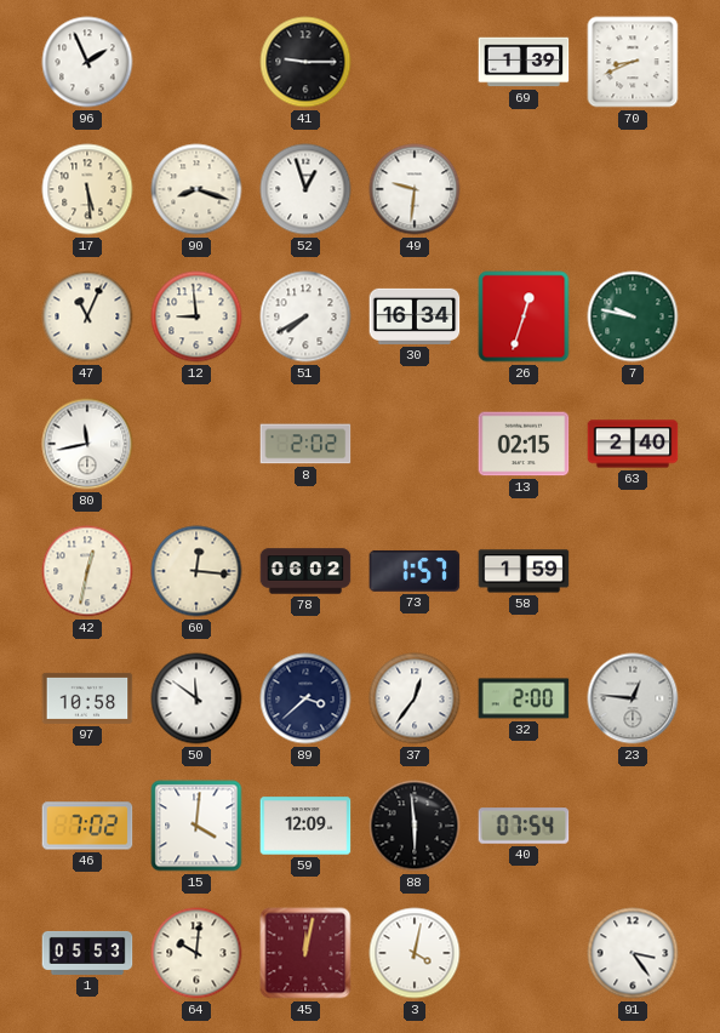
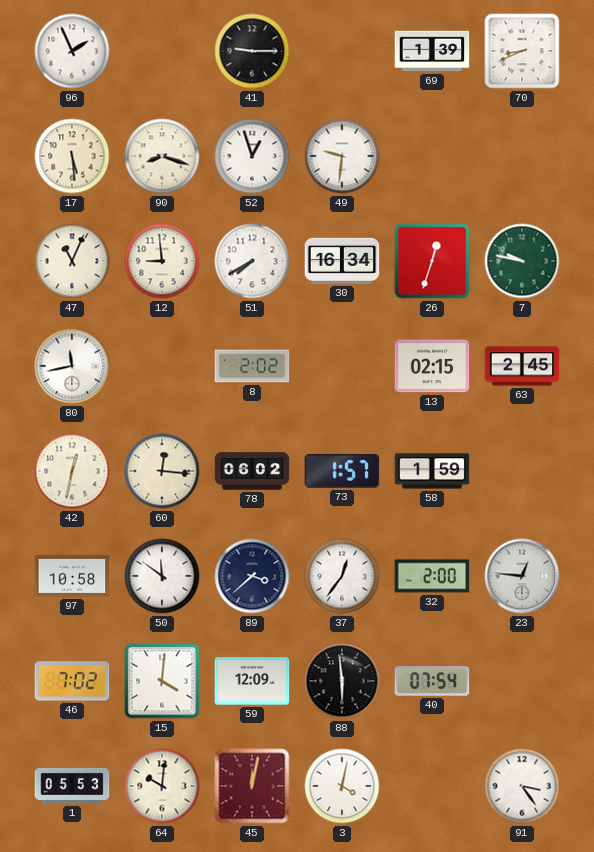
63: 2:40 -> 2:45 (522, 366)
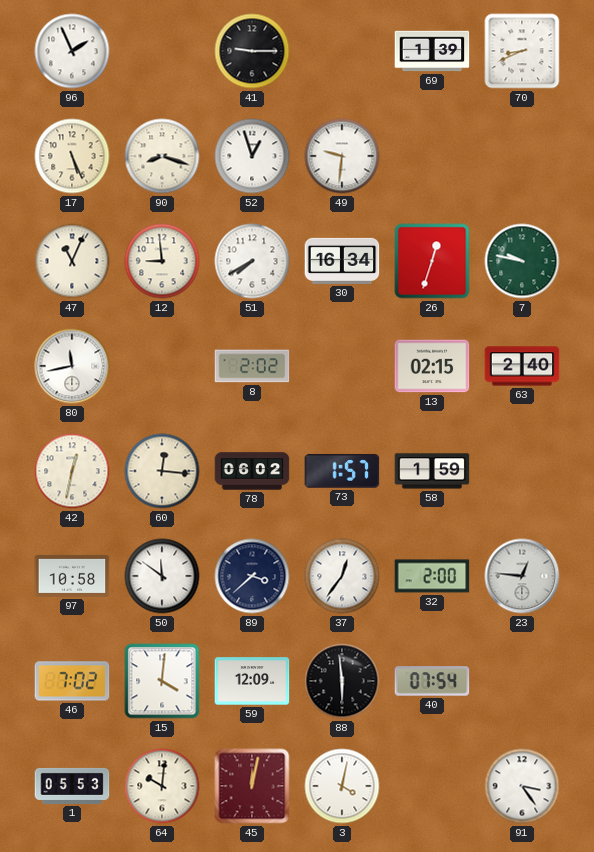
17: 5:29 -> 5:26 (72, 156)
63: 2:45 -> 2:40 (522, 366)
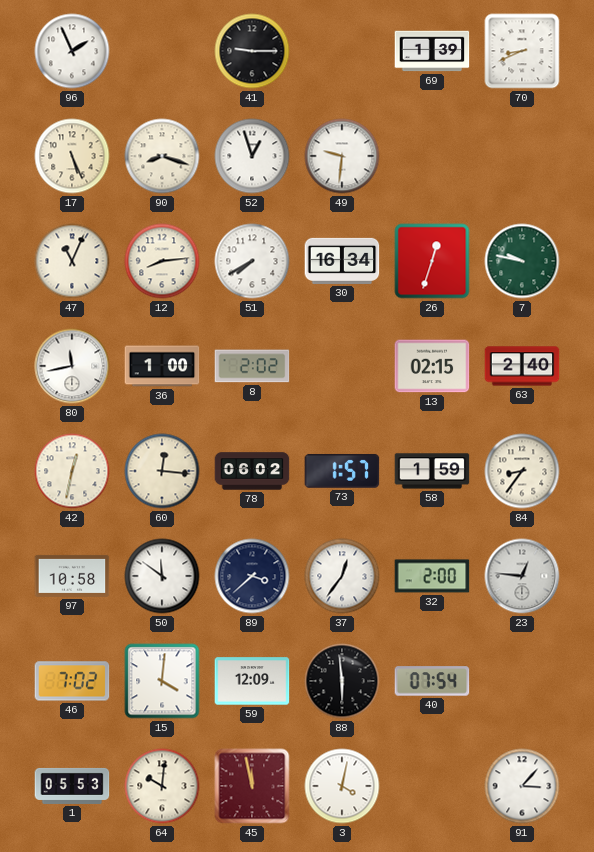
12: 8:59 -> 8:14 (162, 261)
36: none -> 1:00 (162, 366)
84: none -> 8:36 (522, 471)
45: 12:02 -> 11:58 (252, 786)
91: 3:24 -> 3:07 (522, 786)
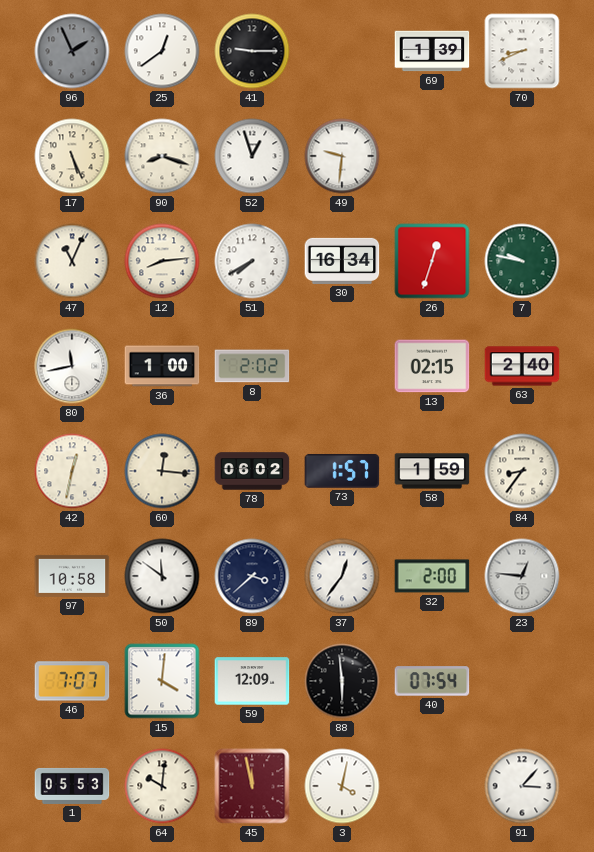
96 dial: white -> grey (72, 51)
25: none -> 12:39 (162, 51)
46: 7:02 -> 7:07 (72, 681)
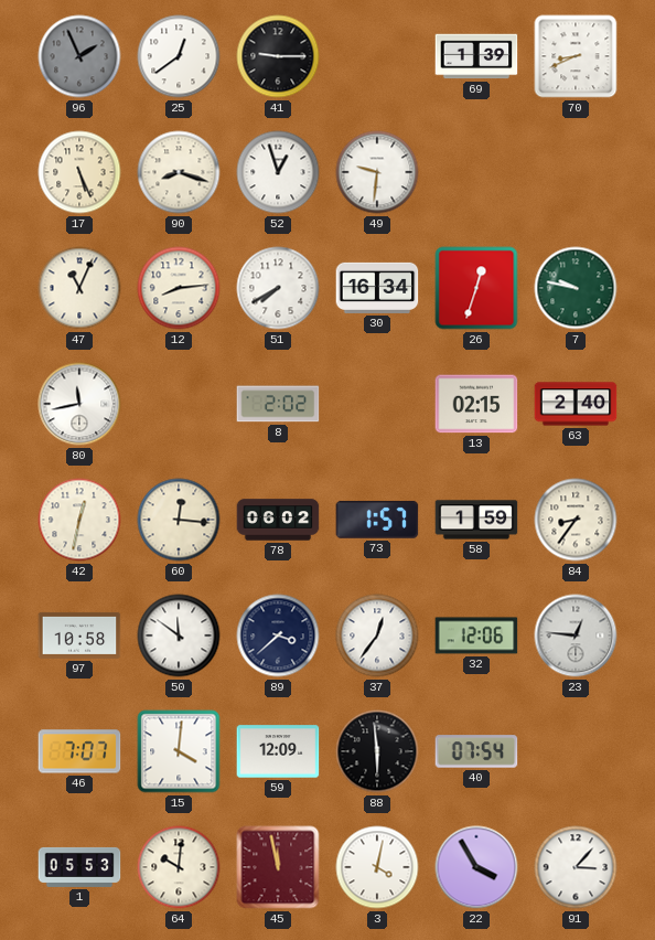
36: 1:00 -> none (162, 366)
32: 2:00 -> 12:06 (476, 635)
22: none -> 3:55 (476, 867)
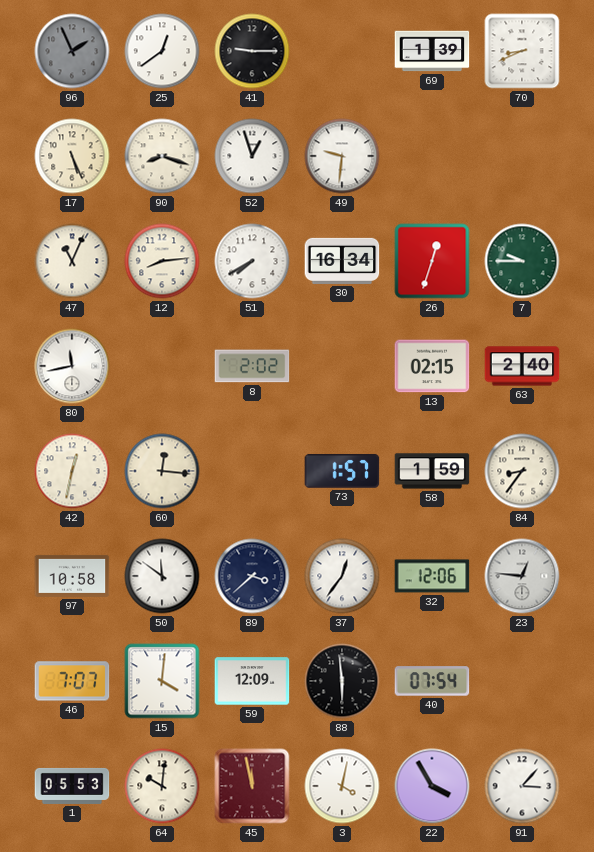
7: 9:47 -> 9:45 (522, 261)
78: 06:02 -> none (278, 520)
